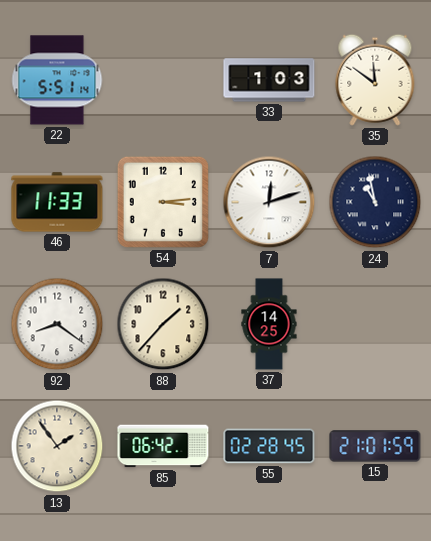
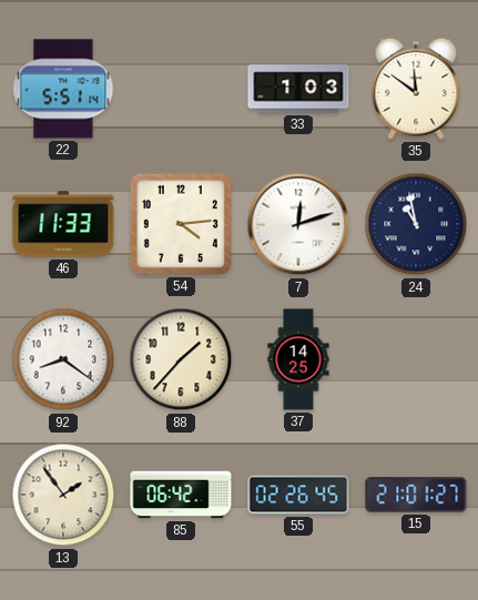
54: 3:14 -> 4:14 (181, 224)
55: 02:28 -> 02:26 (298, 495)
15: 21:01:59 -> 21:01:27 (416, 495)
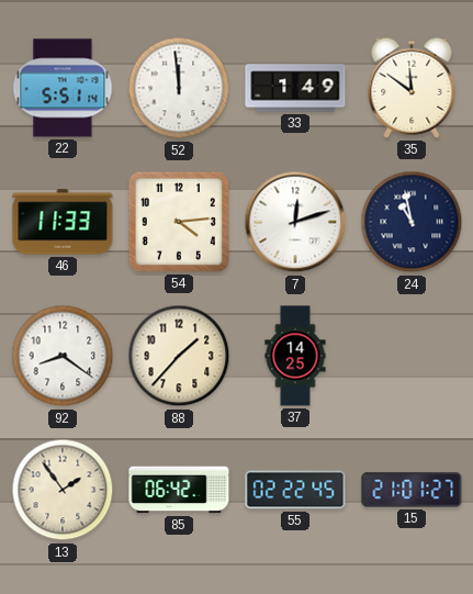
52: none -> 11:59 (179, 88)
33: 1:03 -> 1:49 (295, 88)
55: 02:26 -> 02:22 (295, 490)
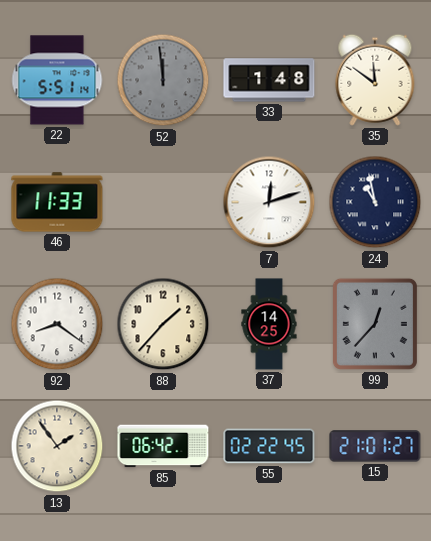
52 dial: white -> grey (163, 80)
33: 1:49 -> 1:48 (269, 80)
54: 4:14 -> none (179, 222)
99: none -> 12:37 (375, 324)
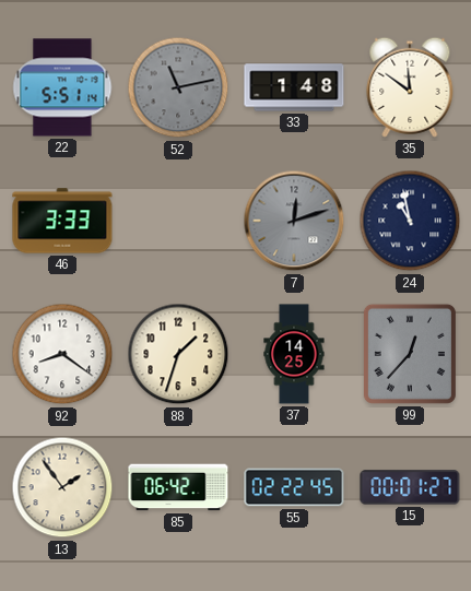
52: 11:59 -> 11:13 (178, 87)
46: 11:33 -> 3:33 (62, 221)
7 dial: white -> grey (294, 221)
88: 1:37 -> 1:33 (178, 354)
15: 21:01 -> 00:01 (410, 487)
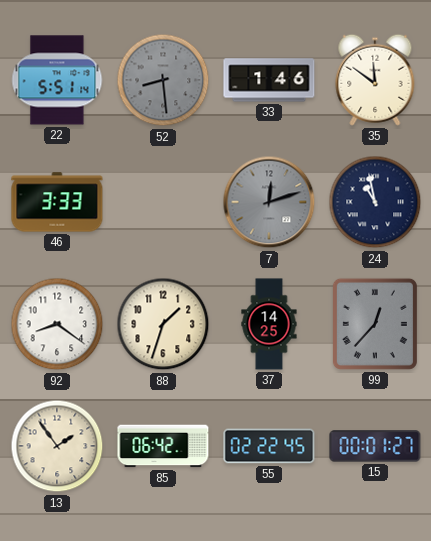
52: 11:13 -> 8:29 (163, 80)
33: 1:48 -> 1:46 (269, 80)
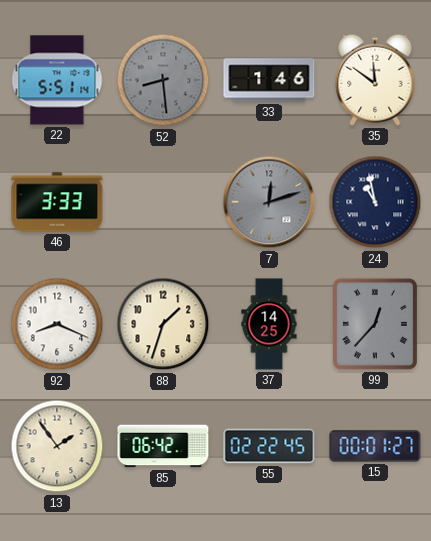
92: 8:21 -> 8:19 (57, 324)
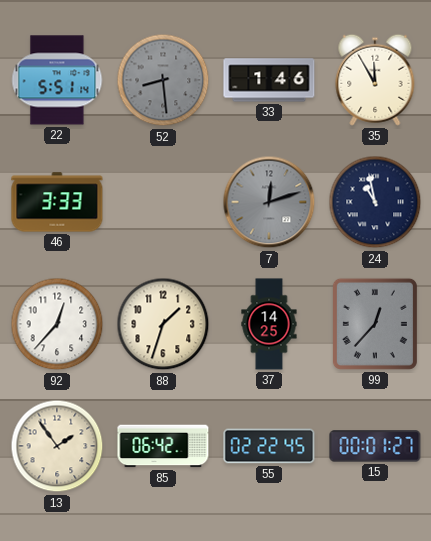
35: 11:51 -> 11:55 (375, 80)
92: 8:19 -> 12:37 (57, 324)
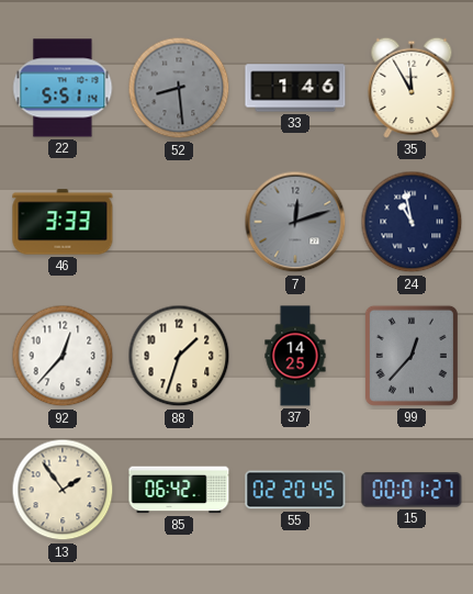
55: 02:22 -> 02:20 (295, 490)
